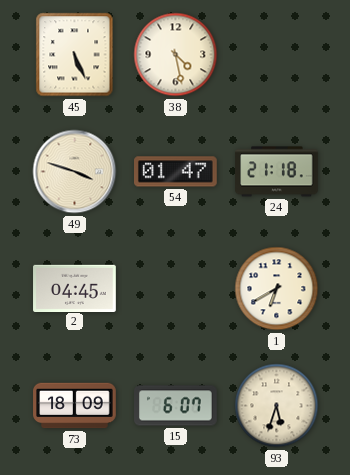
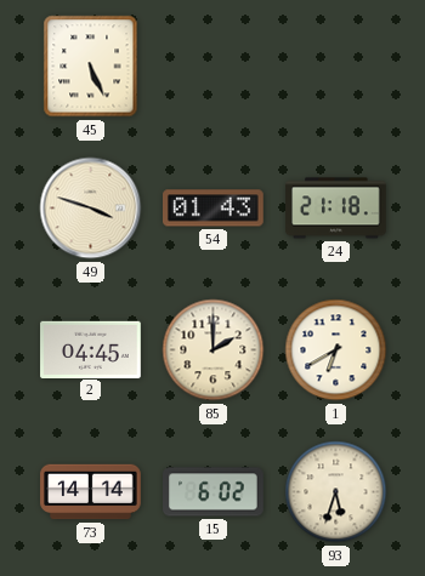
38: 4:28 -> none (176, 55)
54: 01:47 -> 01:43 (214, 209)
85: none -> 2:00 (214, 350)
73: 18:09 -> 14:14 (91, 492)
15: 6:07 -> 6:02 (214, 492)
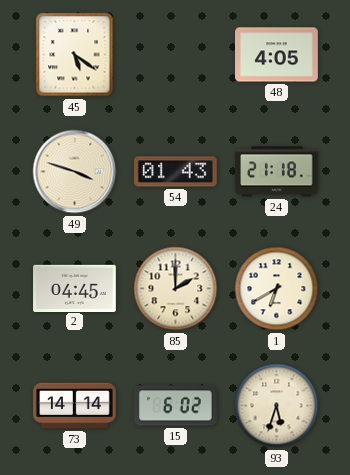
45: 5:26 -> 5:21 (75, 55)
48: none -> 4:05 (277, 55)
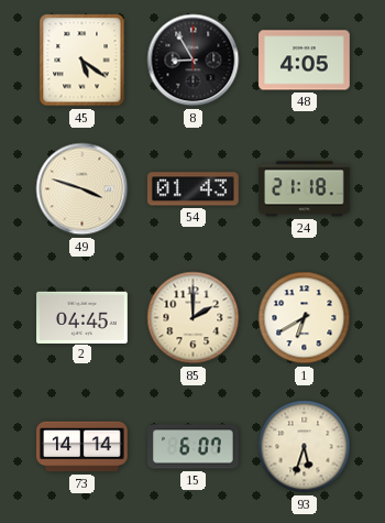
8: none -> 8:55 (194, 61)
15: 6:02 -> 6:07 (194, 447)
